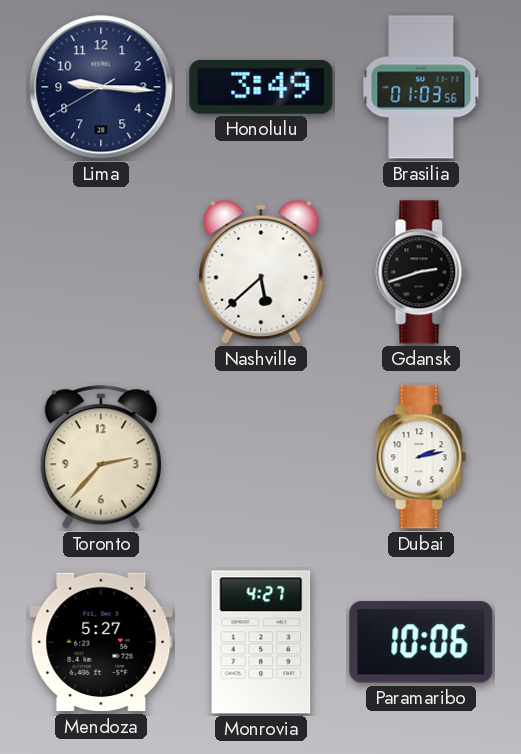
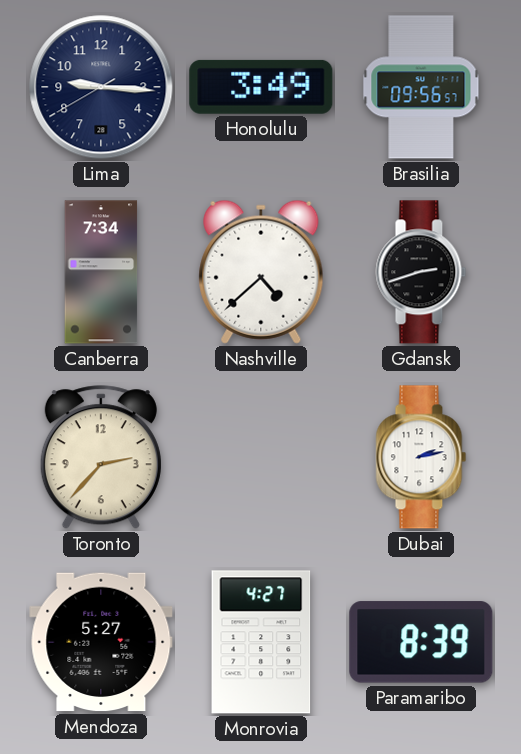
Brasilia: 01:03 -> 09:56 (421, 87)
Canberra: none -> 7:34 (101, 272)
Nashville: 5:38 -> 4:38 (261, 272)
Paramaribo: 10:06 -> 8:39 (421, 642)
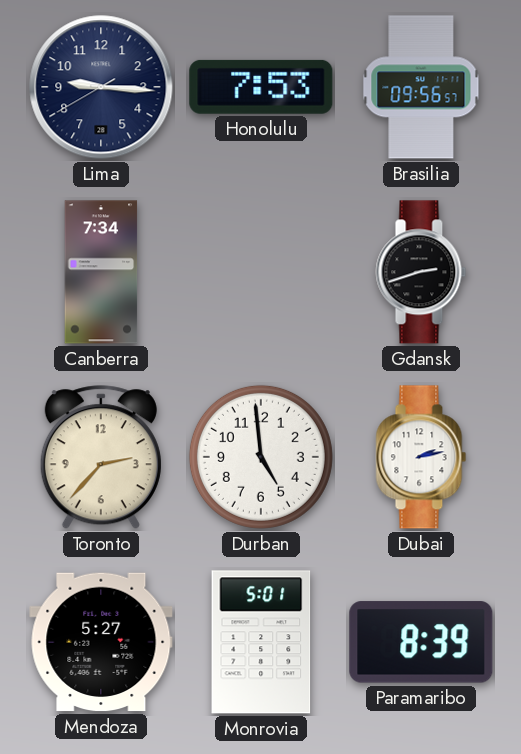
Honolulu: 3:49 -> 7:53 (261, 87)
Nashville: 4:38 -> none (261, 272)
Durban: none -> 4:59 (261, 457)
Monrovia: 4:27 -> 5:01 (261, 642)
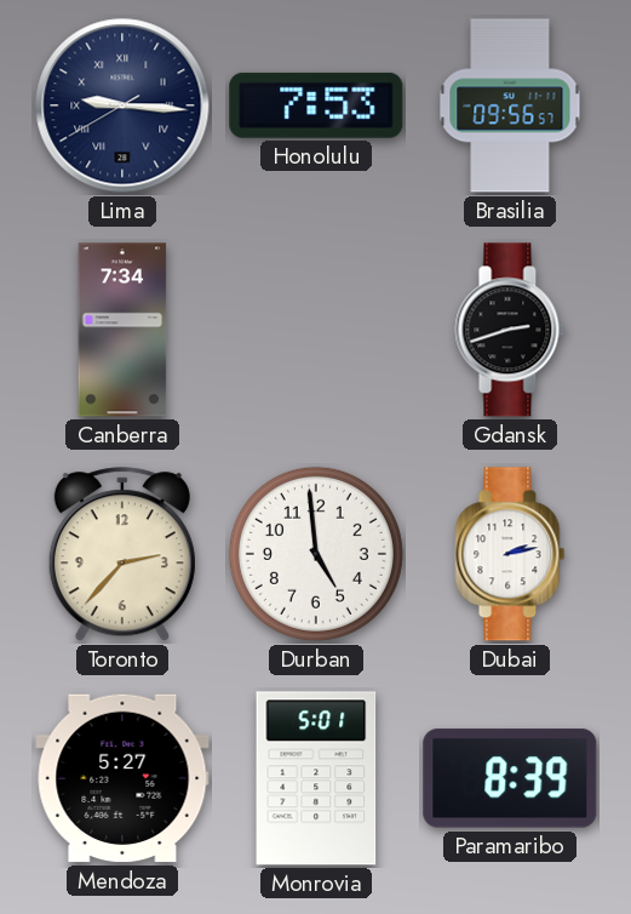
Lima numerals: Arabic -> Roman (122, 105)
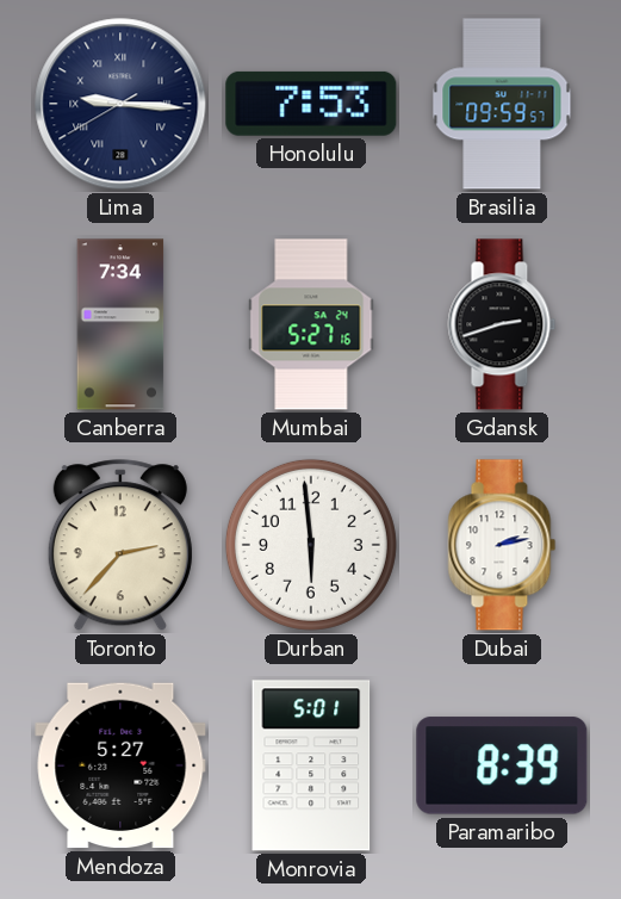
Brasilia: 09:56 -> 09:59 (502, 104)
Mumbai: none -> 5:27 (311, 324)
Durban: 4:59 -> 5:59 (311, 545)
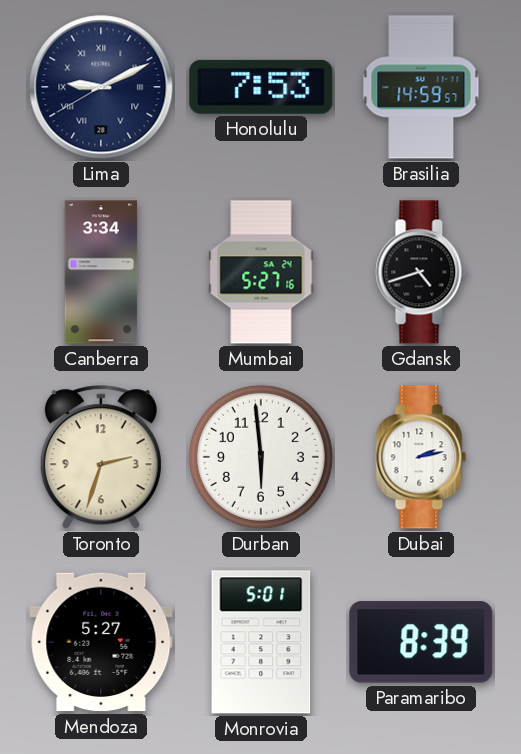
Lima: 9:15 -> 9:10 (101, 87)
Brasilia: 09:59 -> 14:59 (421, 87)
Canberra: 7:34 -> 3:34 (101, 272)
Gdansk: 2:42 -> 4:42 (421, 272)
Toronto: 2:37 -> 2:33 (101, 458)
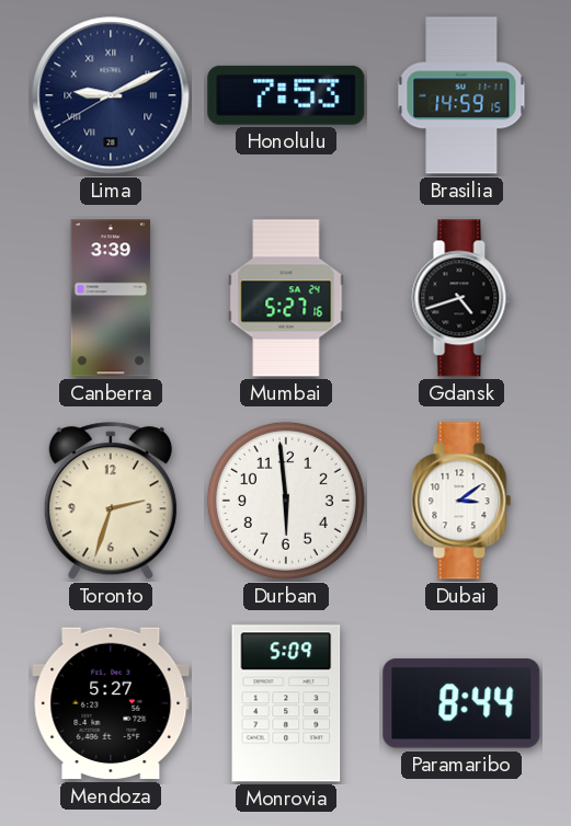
Brasilia: 14:59:57 -> 14:59:15 (461, 95)
Canberra: 3:34 -> 3:39 (111, 298)
Dubai: 2:13 -> 3:09 (461, 501)
Monrovia: 5:01 -> 5:09 (286, 703)
Paramaribo: 8:39 -> 8:44 (461, 703)
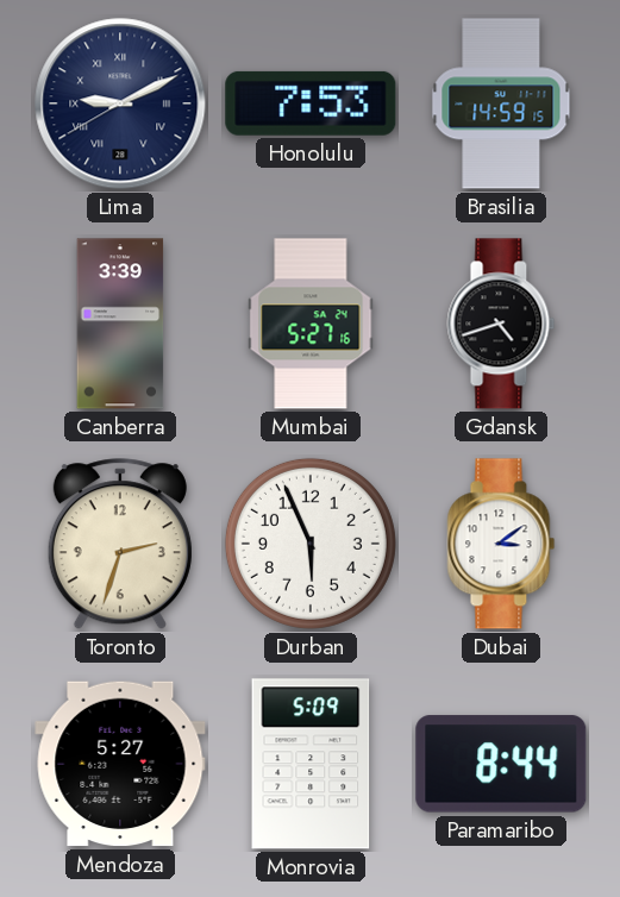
Durban: 5:59 -> 5:56 (311, 544)
